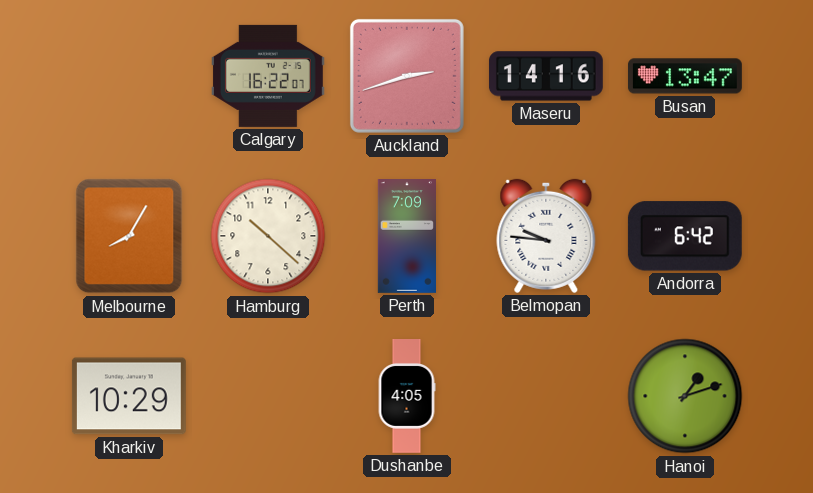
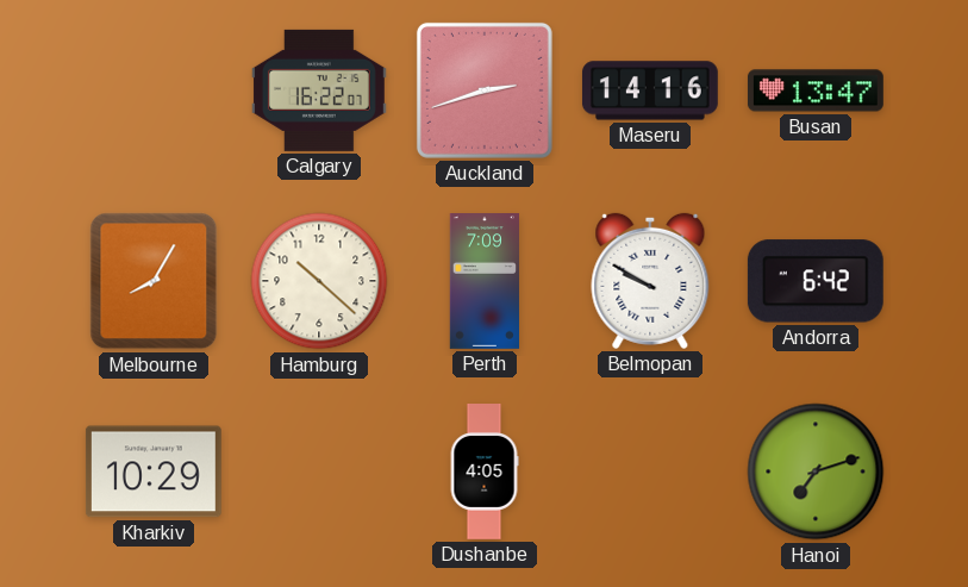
Belmopan: 9:46 -> 9:50 (650, 281)
Hanoi: 1:12 -> 7:12 (816, 472)
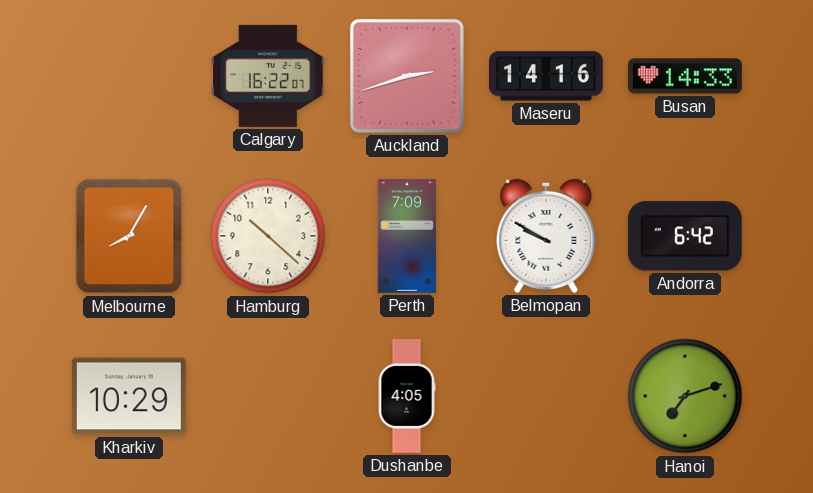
Busan: 13:47 -> 14:33 (685, 76)
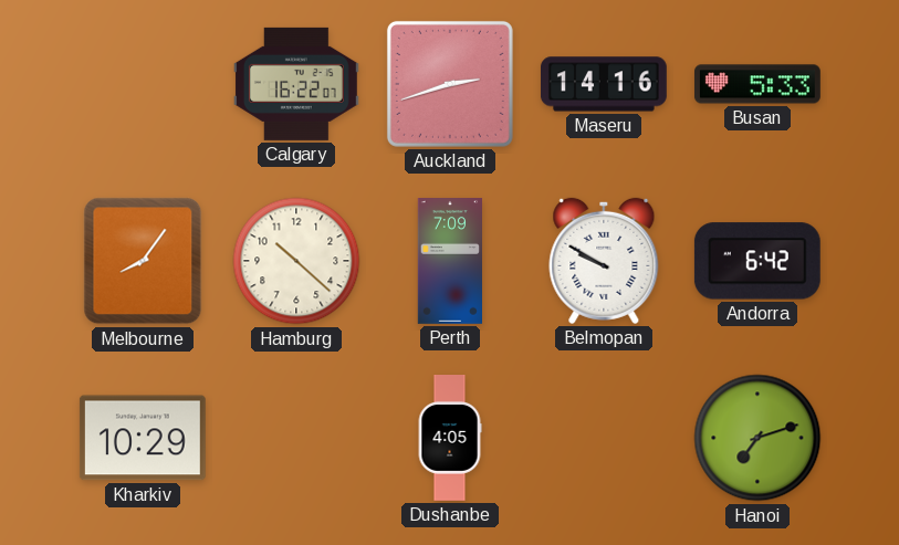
Busan: 14:33 -> 5:33 (757, 84)
Melbourne: 8:05 -> 8:06 (143, 261)
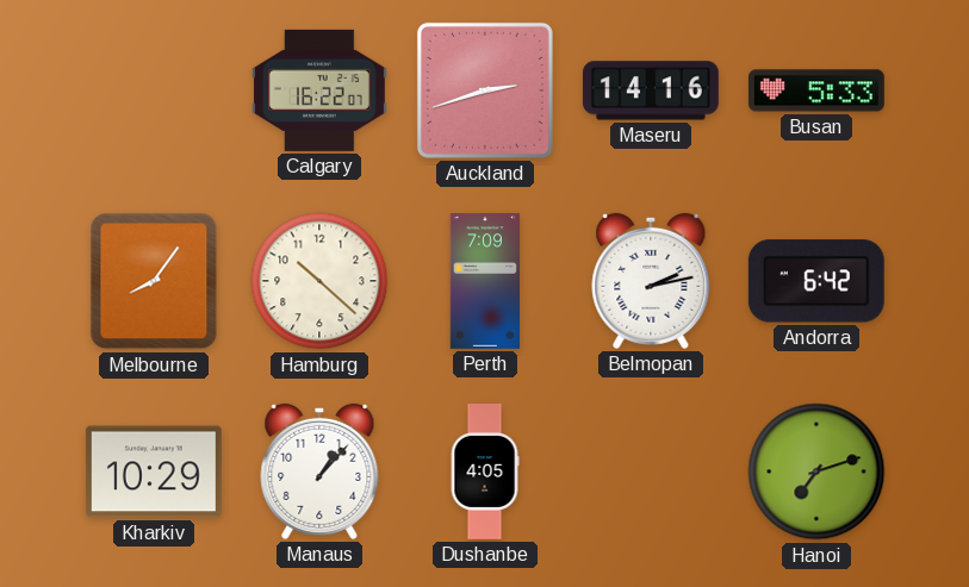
Belmopan: 9:50 -> 2:13 (651, 281)
Manaus: none -> 1:07 (319, 472)
